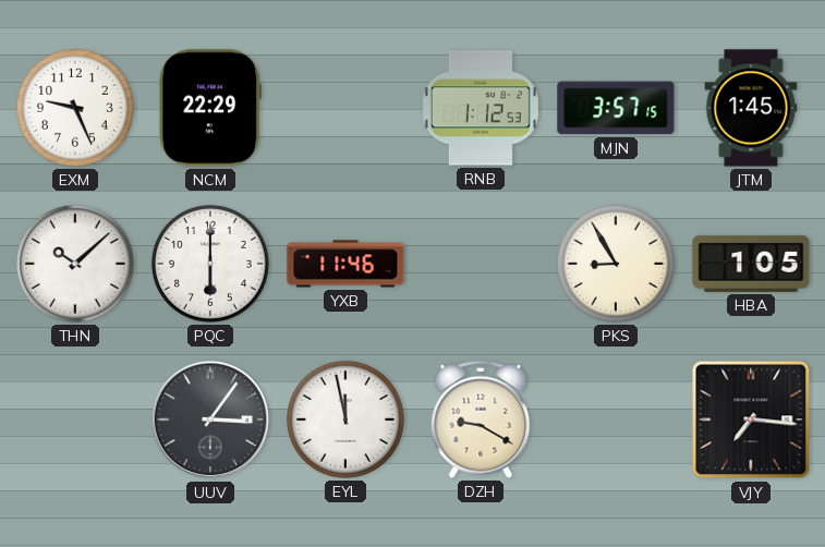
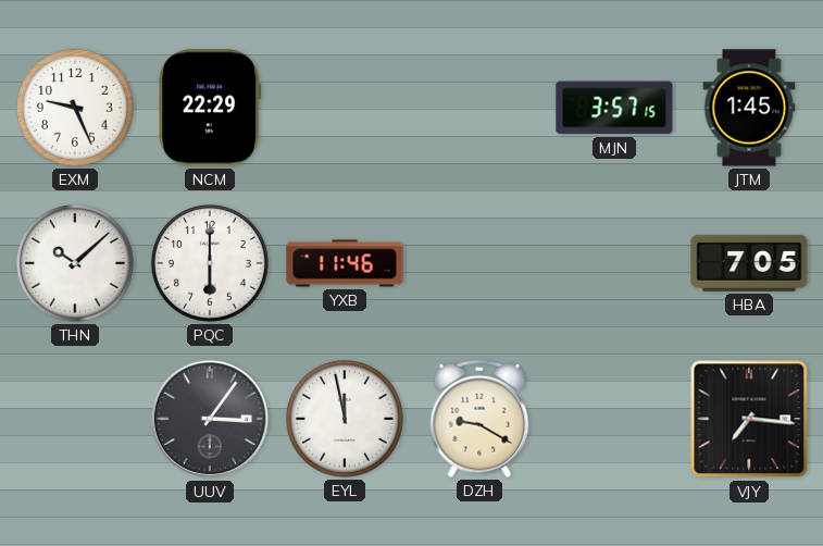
RNB: 1:12 -> none (481, 108)
PKS: 8:55 -> none (616, 264)
HBA: 1:05 -> 7:05 (749, 263)
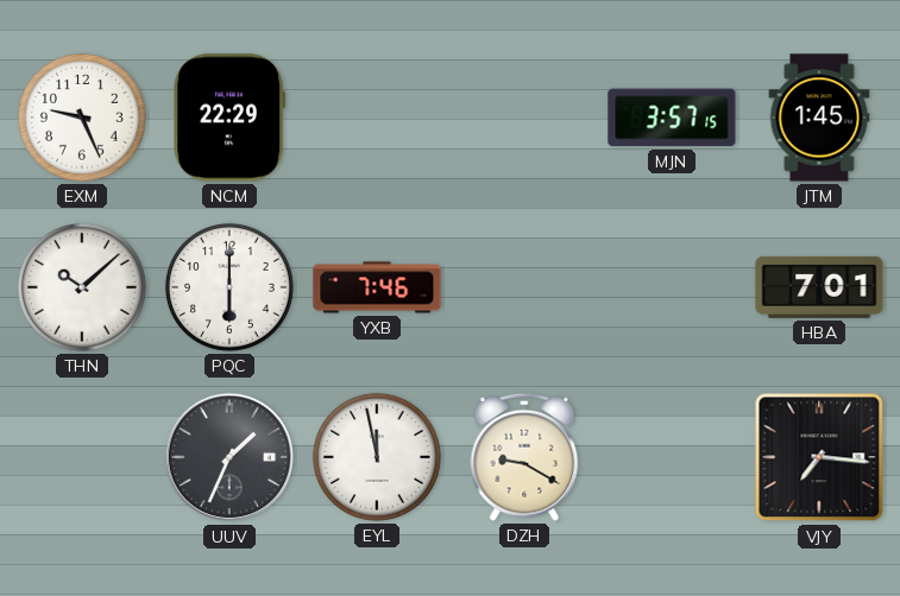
YXB: 11:46 -> 7:46 (377, 287)
HBA: 7:05 -> 7:01 (819, 287)
UUV: 3:06 -> 1:34 (229, 457)
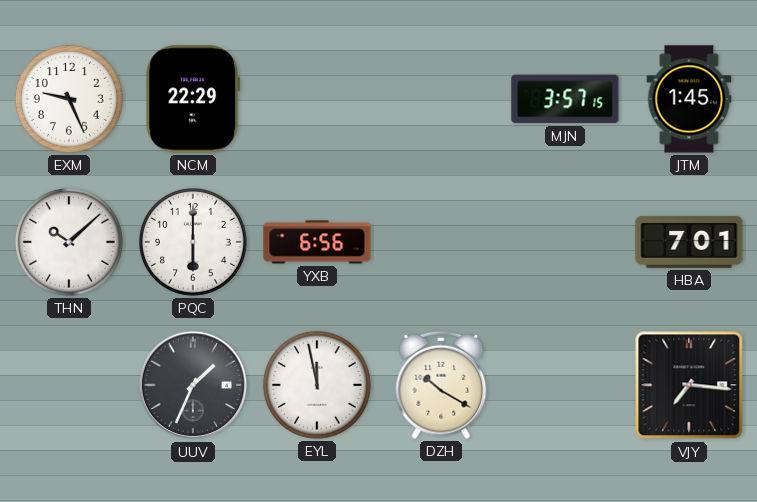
YXB: 7:46 -> 6:56 (317, 242)
DZH: 9:20 -> 10:20 (441, 385)
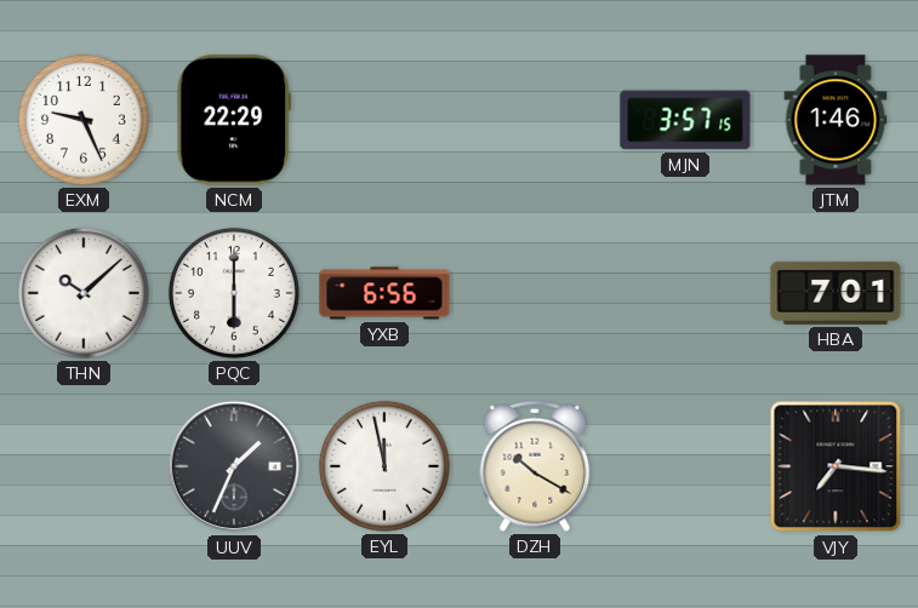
JTM: 1:45 -> 1:46 (836, 120)
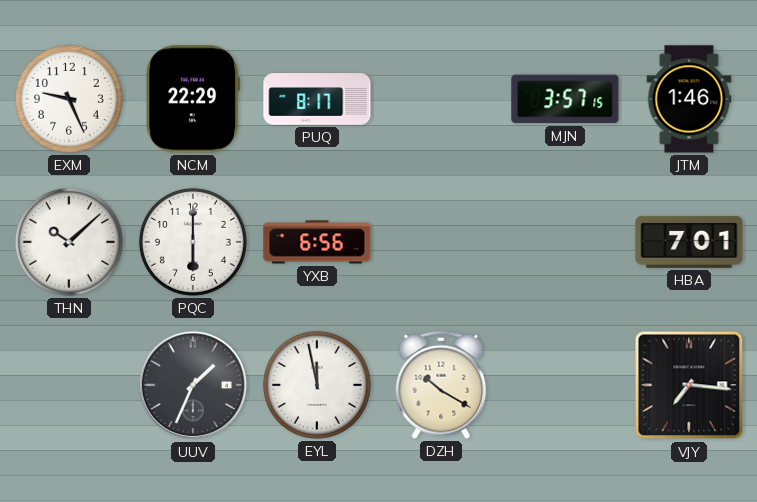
PUQ: none -> 8:17 (317, 99)
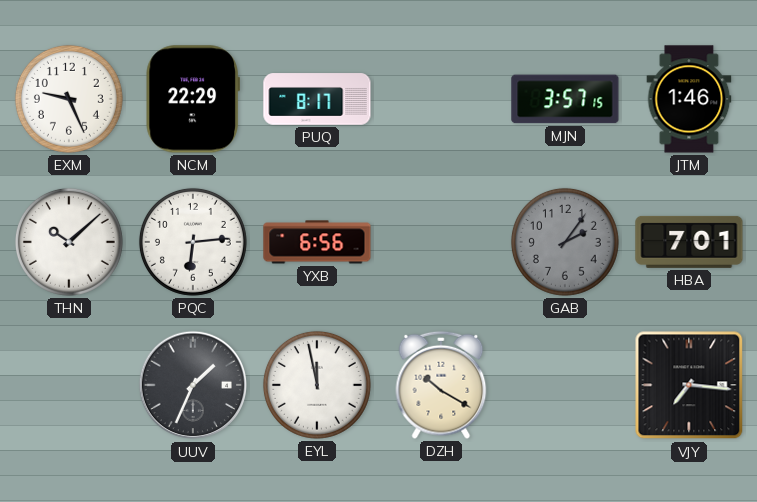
PQC: 6:00 -> 6:14 (193, 242)
GAB: none -> 2:06 (565, 242)
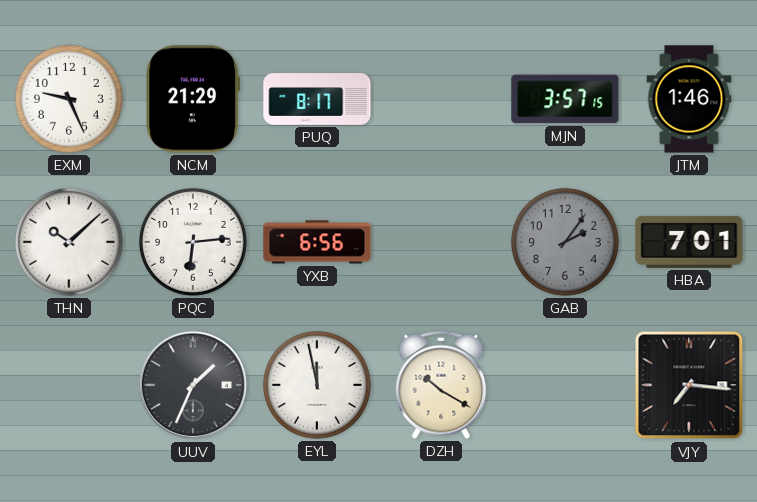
NCM: 22:29 -> 21:29 (193, 99)
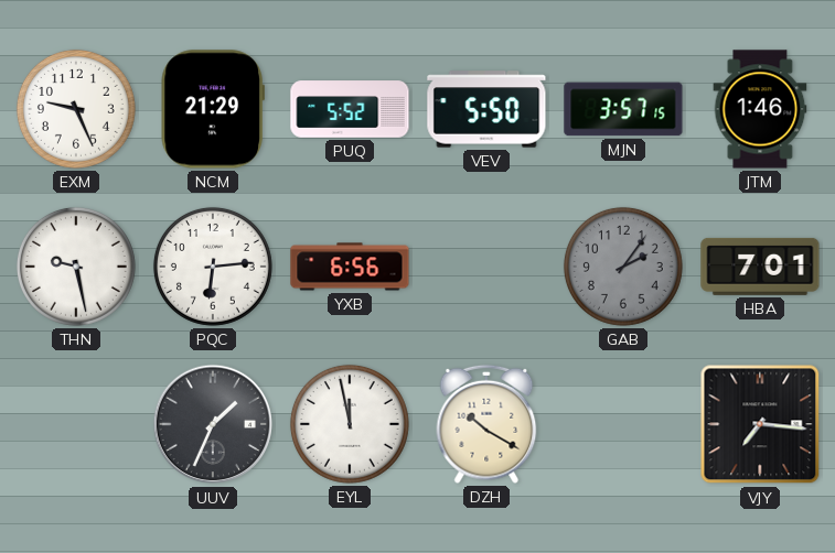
PUQ: 8:17 -> 5:52 (350, 109)
VEV: none -> 5:50 (486, 109)
THN: 10:08 -> 9:28 (76, 267)
